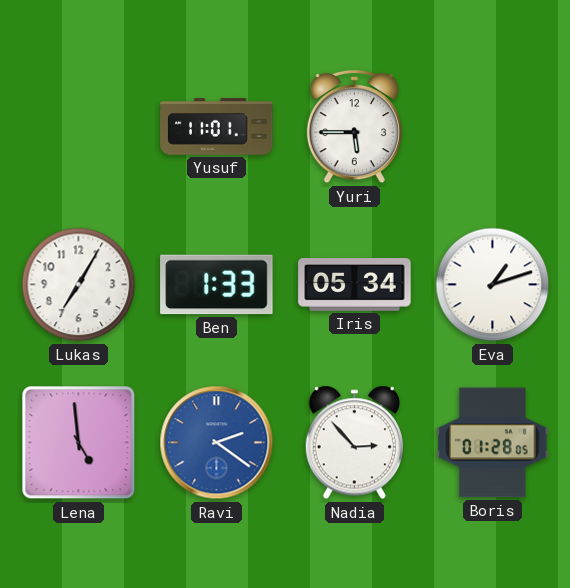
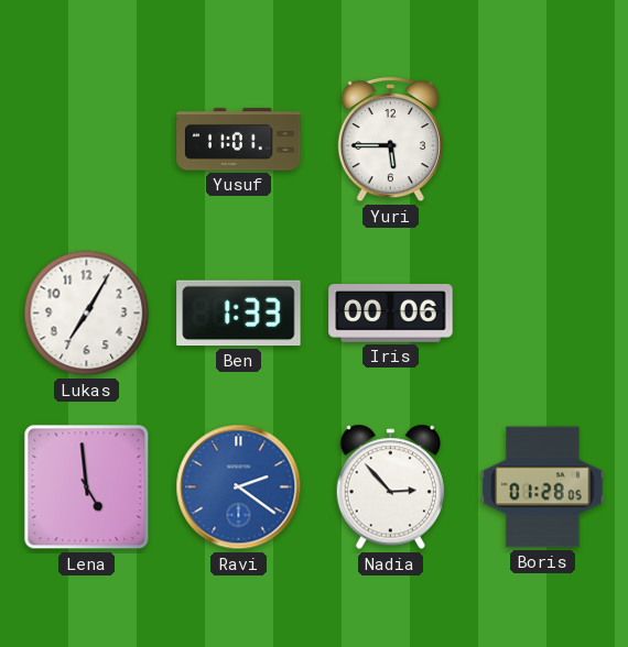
Iris: 05:34 -> 00:06 (391, 314)
Eva: 1:12 -> none (493, 285)
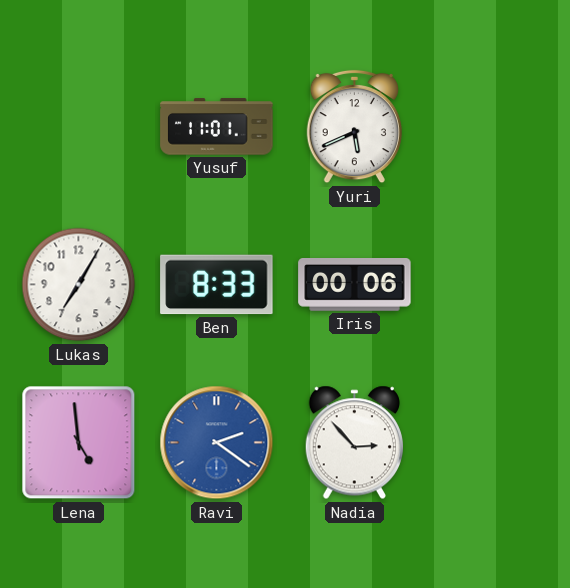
Yuri: 5:45 -> 5:41 (354, 127)
Ben: 1:33 -> 8:33 (217, 285)
Boris: 01:28 -> none (543, 487)
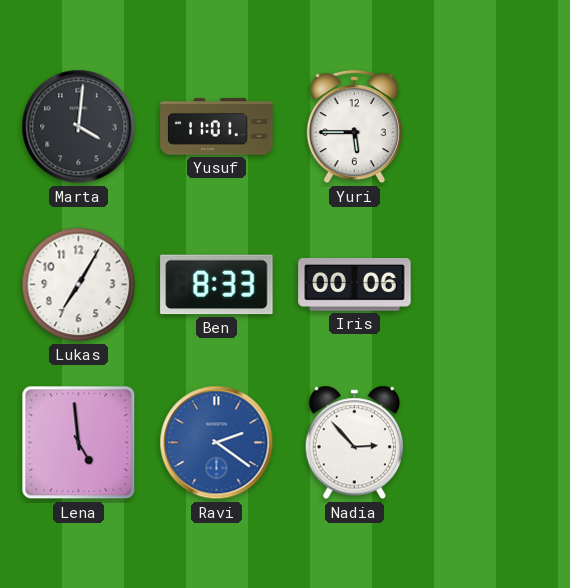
Marta: none -> 4:01 (79, 127)
Yuri: 5:41 -> 5:45 (354, 127)
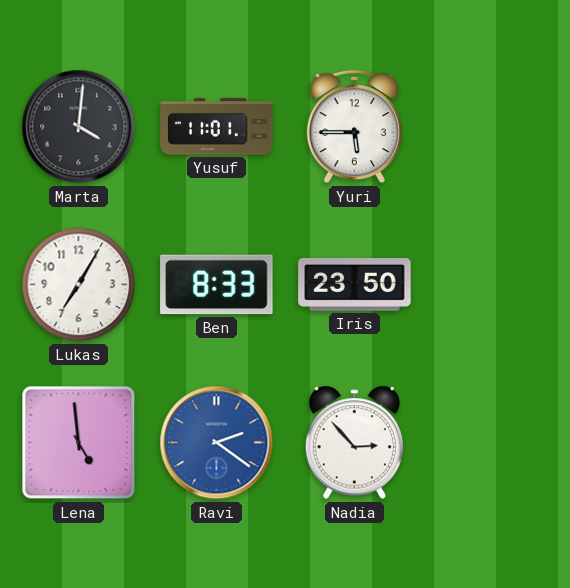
Iris: 00:06 -> 23:50 (355, 285)
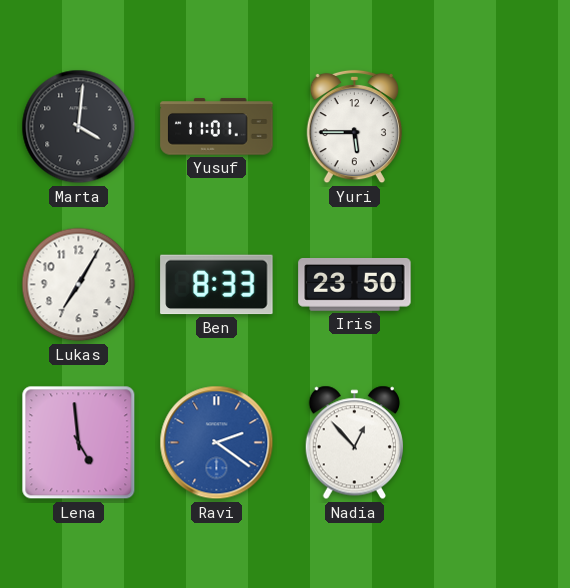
Nadia: 2:53 -> 12:53 (354, 443)
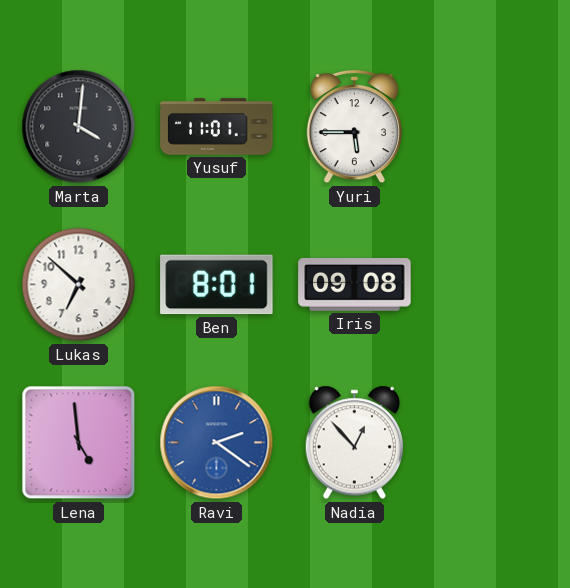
Lukas: 7:05 -> 6:52 (79, 285)
Ben: 8:33 -> 8:01 (217, 285)
Iris: 23:50 -> 09:08 (355, 285)
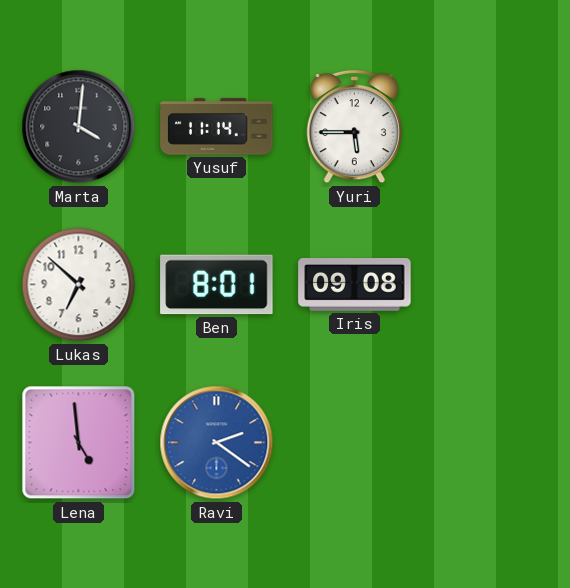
Yusuf: 11:01 -> 11:14 (217, 127)
Nadia: 12:53 -> none (354, 443)
